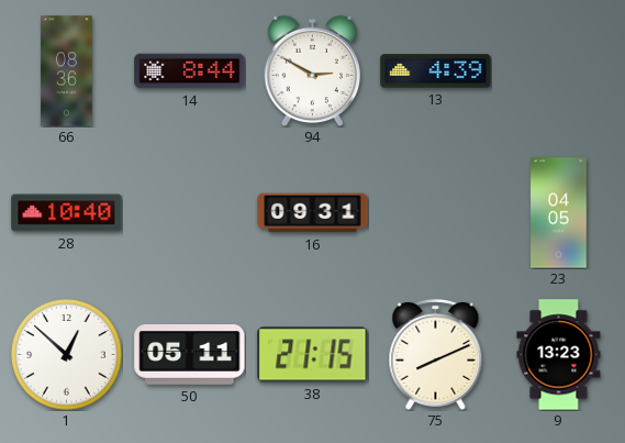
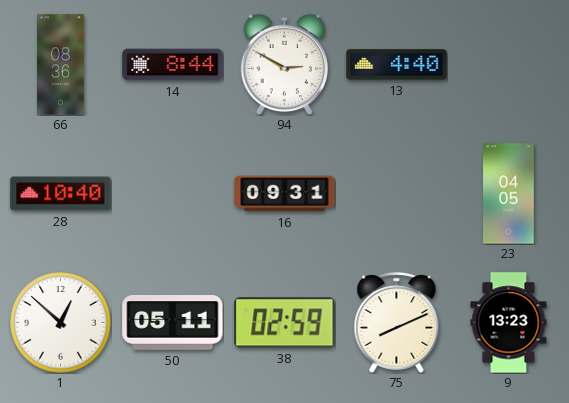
13: 4:39 -> 4:40 (397, 65)
38: 21:15 -> 02:59 (285, 323)
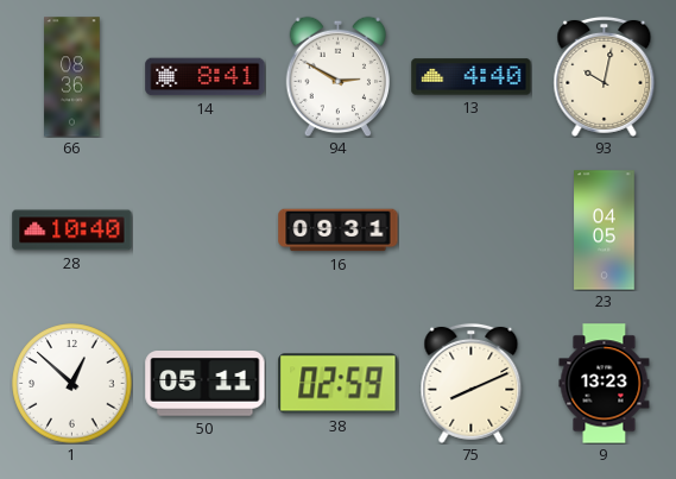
14: 8:44 -> 8:41 (206, 77)
93: none -> 10:02 (605, 76)
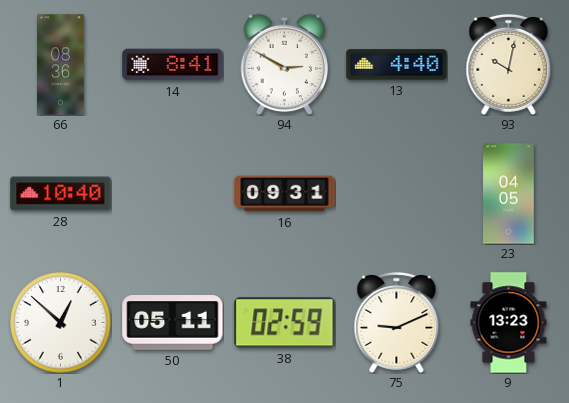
75: 8:11 -> 9:11 (397, 322)
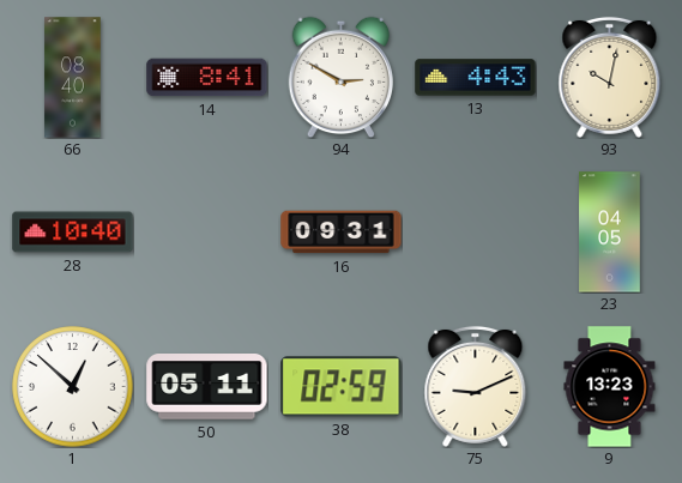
66: 08:36 -> 08:40 (73, 78)
13: 4:40 -> 4:43 (476, 78)
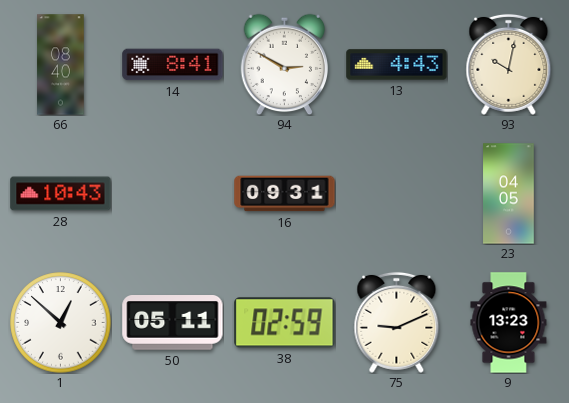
28: 10:40 -> 10:43 (61, 194)
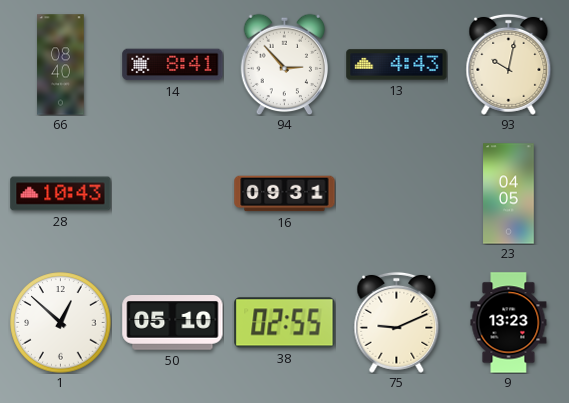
94: 2:50 -> 2:53 (285, 64)
50: 05:11 -> 05:10 (173, 323)
38: 02:59 -> 02:55 (285, 323)
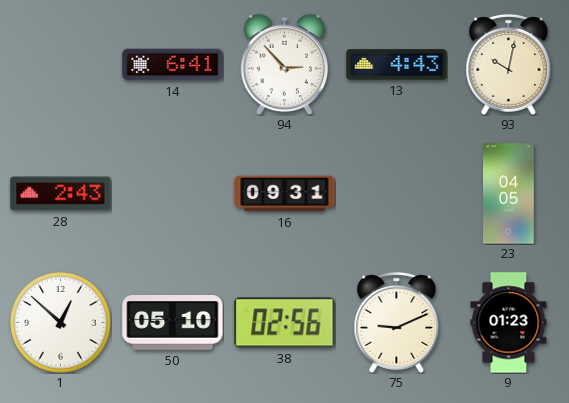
66: 08:40 -> none (61, 65)
14: 8:41 -> 6:41 (173, 65)
28: 10:43 -> 2:43 (61, 194)
38: 02:55 -> 02:56 (285, 323)
9: 13:23 -> 01:23 (509, 323)
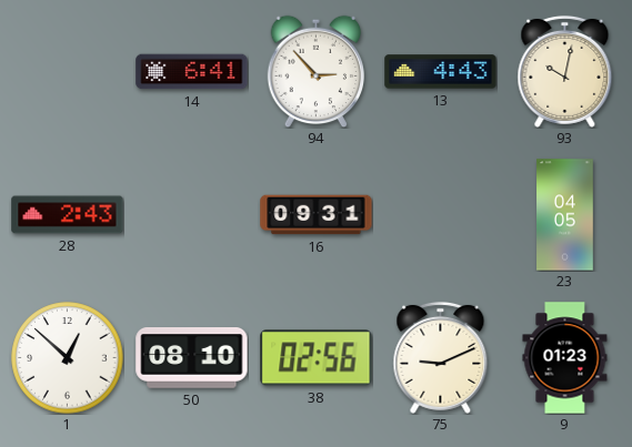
50: 05:10 -> 08:10 (192, 358)
